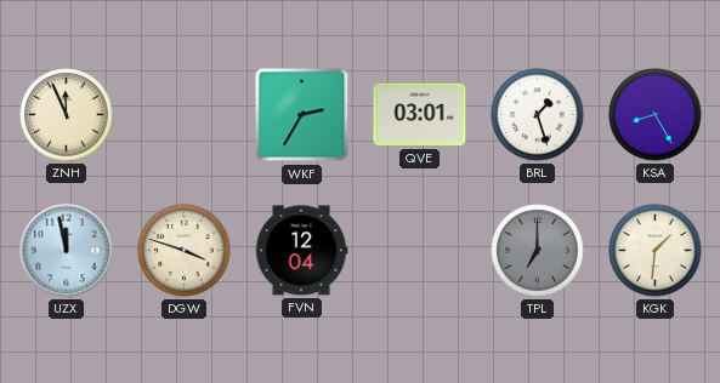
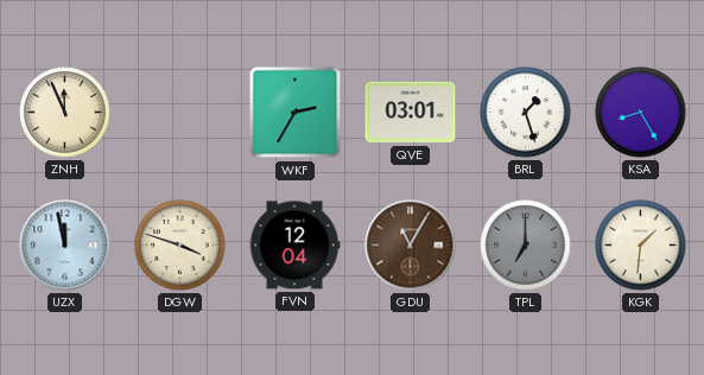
GDU: none -> 11:05 (411, 246)
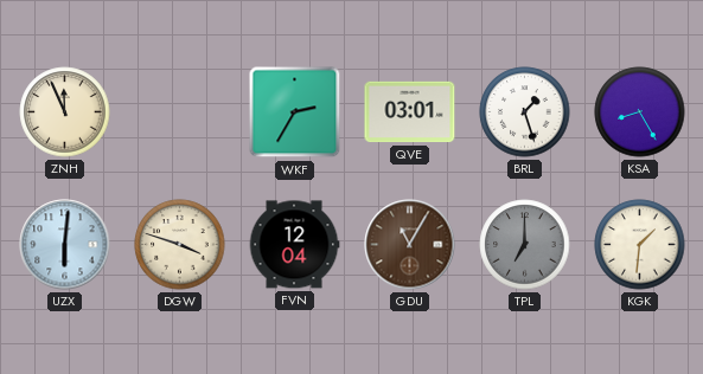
UZX: 11:58 -> 6:01 (65, 245)
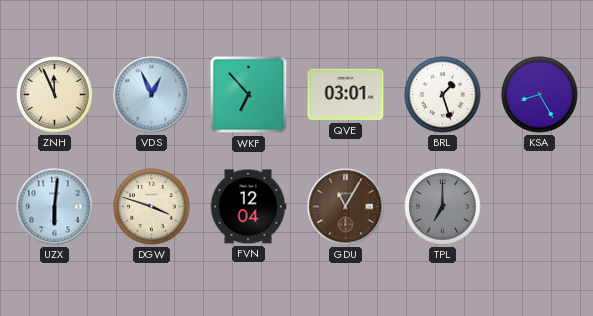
VDS: none -> 12:56 (152, 95)
WKF: 2:35 -> 6:53 (249, 95)
KGK: 1:31 -> none (640, 245)
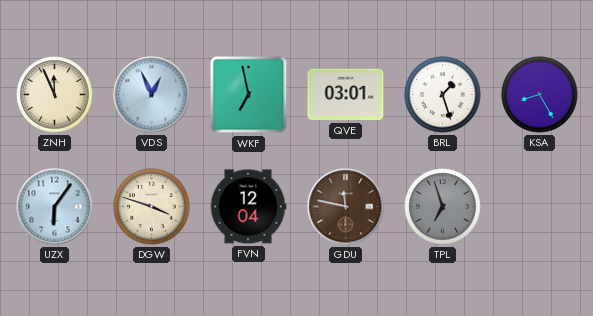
WKF: 6:53 -> 6:58 (249, 95)
UZX: 6:01 -> 6:06 (55, 207)
GDU: 11:05 -> 11:47 (346, 207)
TPL: 7:00 -> 6:57 (443, 207)
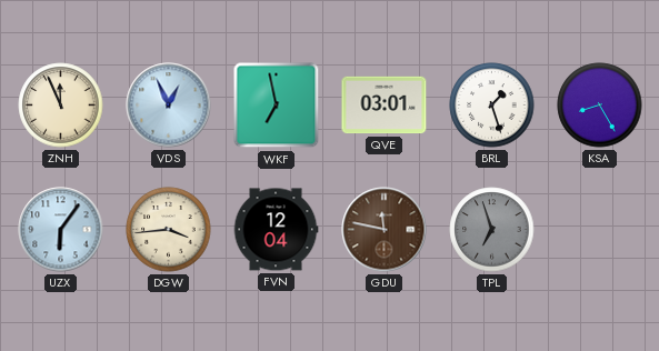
DGW: 3:48 -> 3:44 (169, 230)
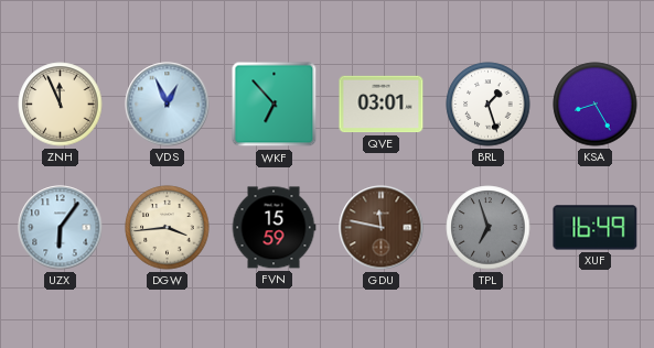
WKF: 6:58 -> 6:53 (275, 105)
FVN: 12:04 -> 15:59 (274, 228)
XUF: none -> 16:49 (596, 228)
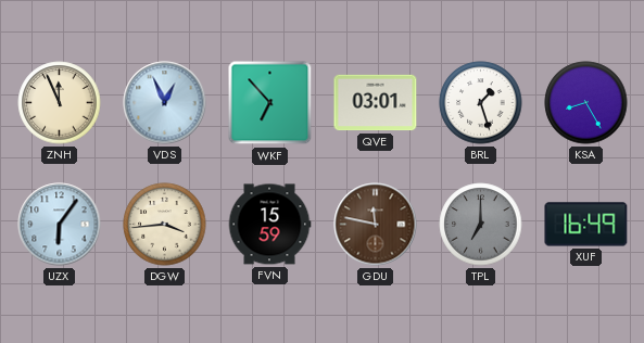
TPL: 6:57 -> 7:00 (481, 225)
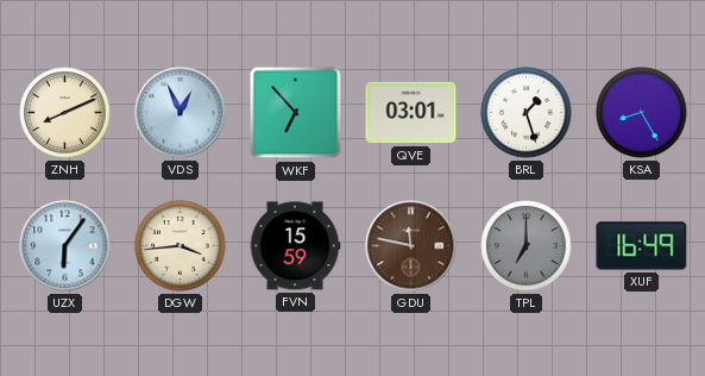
ZNH: 11:56 -> 8:11 (65, 113)
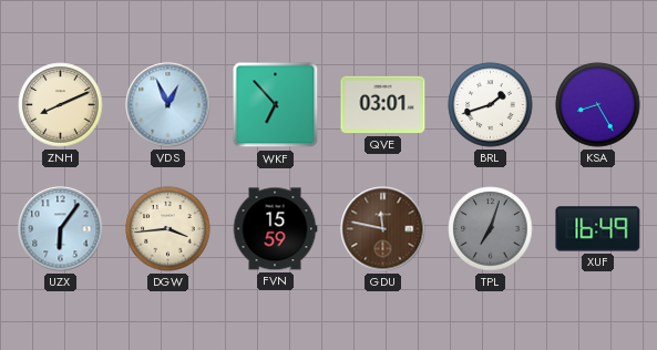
BRL: 1:27 -> 1:42 (491, 105)
TPL: 7:00 -> 7:03 (491, 229)
